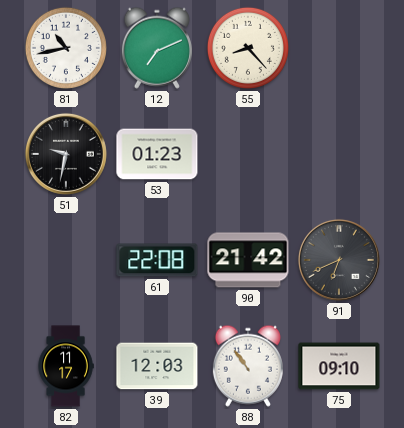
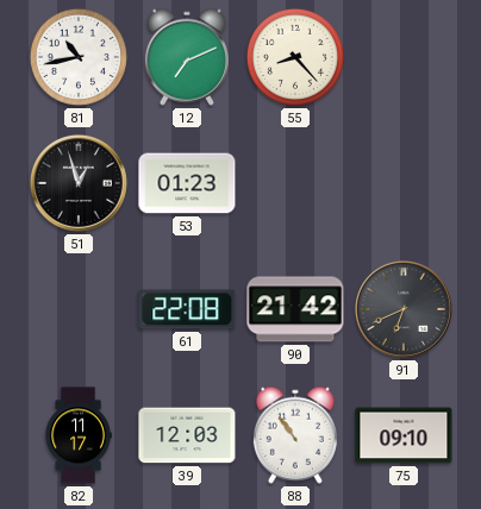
51: 9:32 -> 12:57 (79, 183)
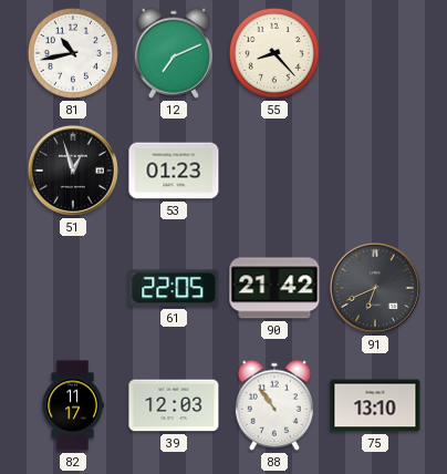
61: 22:08 -> 22:05 (174, 288)
75: 09:10 -> 13:10 (375, 405)
